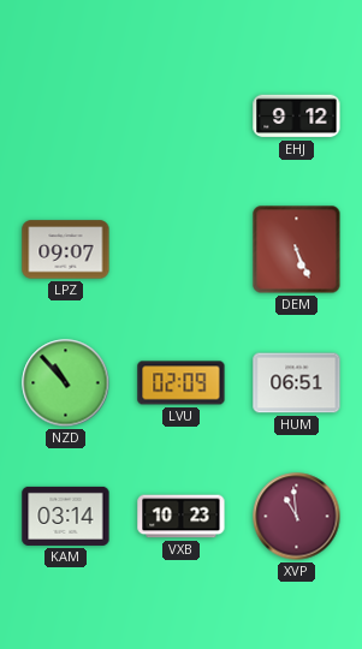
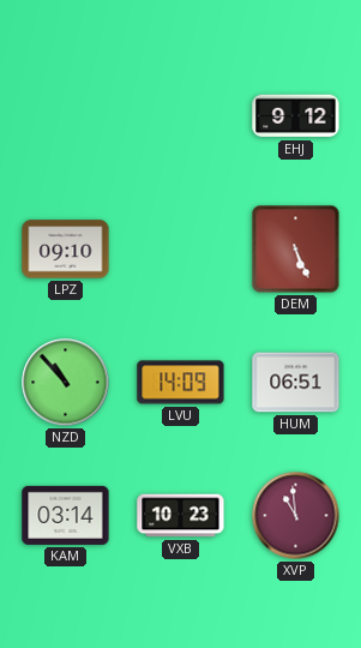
LPZ: 09:07 -> 09:10 (66, 250)
LVU: 02:09 -> 14:09 (181, 383)
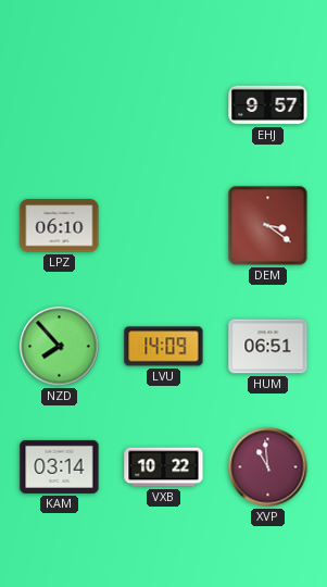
EHJ: 9:12 -> 9:57 (268, 105)
LPZ: 09:10 -> 06:10 (60, 226)
DEM: 5:26 -> 3:21 (268, 226)
NZD: 10:53 -> 7:53 (60, 347)
VXB: 10:23 -> 10:22 (164, 467)
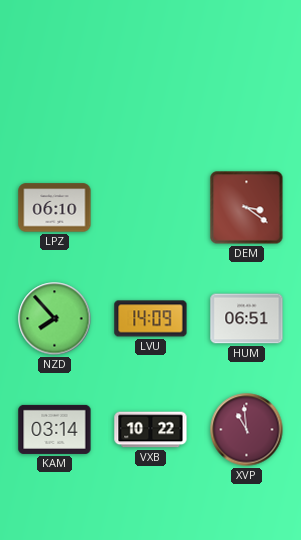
EHJ: 9:57 -> none (268, 105)
